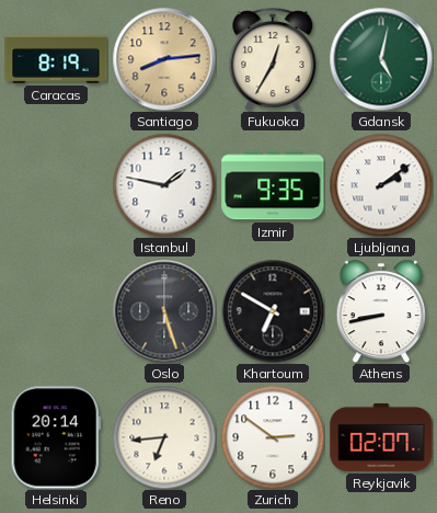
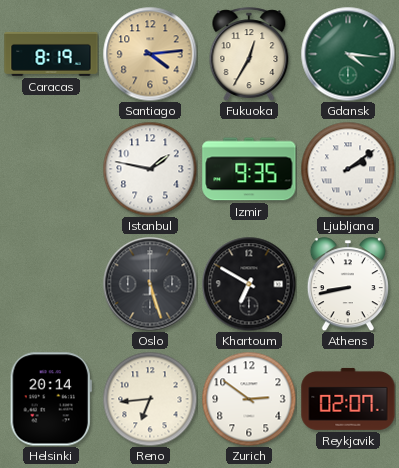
Santiago: 8:14 -> 4:14 (150, 54)
Gdansk: 5:02 -> 4:16 (348, 54)
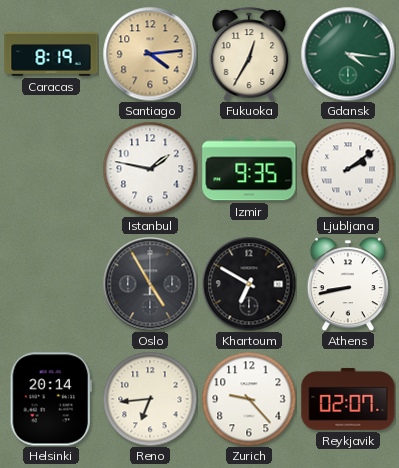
Oslo: 5:27 -> 4:55 (150, 284)
Zurich: 2:51 -> 9:23 (249, 399)
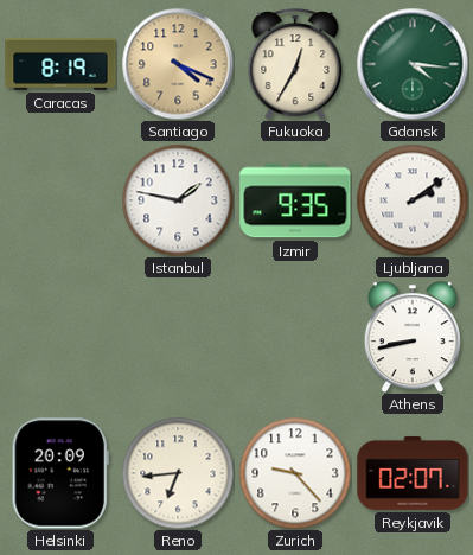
Santiago: 4:14 -> 4:19 (178, 64)
Oslo: 4:55 -> none (150, 284)
Khartoum: 6:50 -> none (249, 284)
Helsinki: 20:14 -> 20:09 (60, 473)
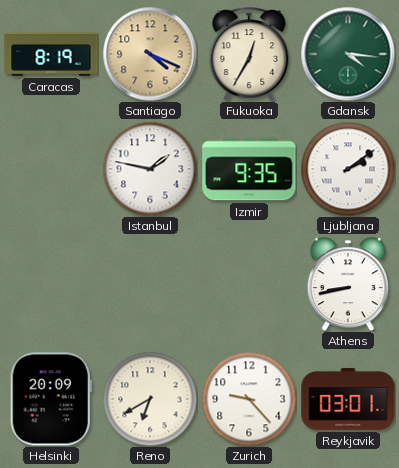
Reno: 6:44 -> 6:40 (150, 399)
Reykjavik: 02:07 -> 03:01 (348, 399)
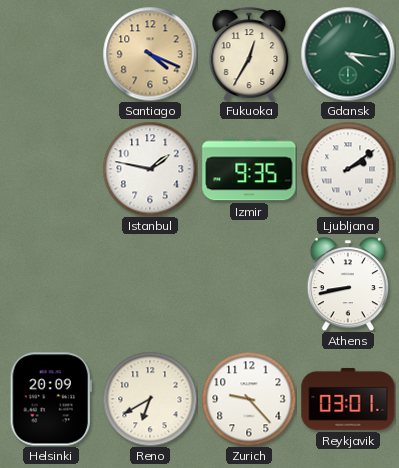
Caracas: 8:19 -> none (51, 54)
